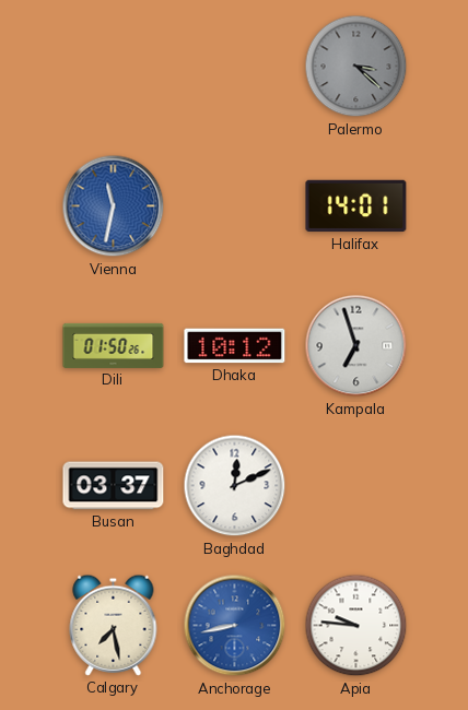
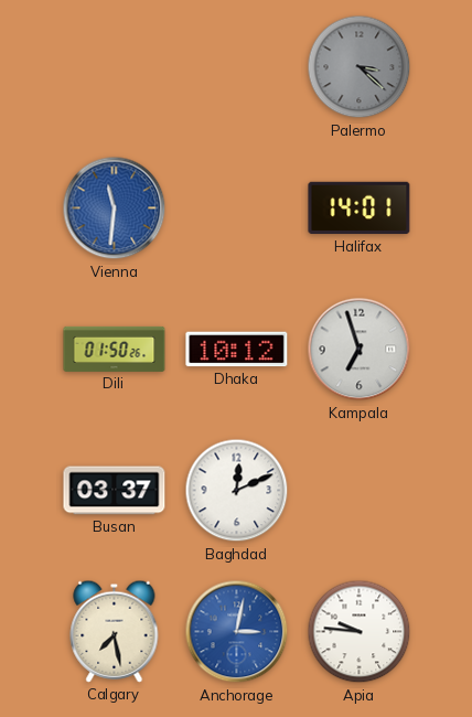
Vienna: 11:32 -> 11:31 (115, 208)
Anchorage: 8:43 -> 3:02 (237, 632)
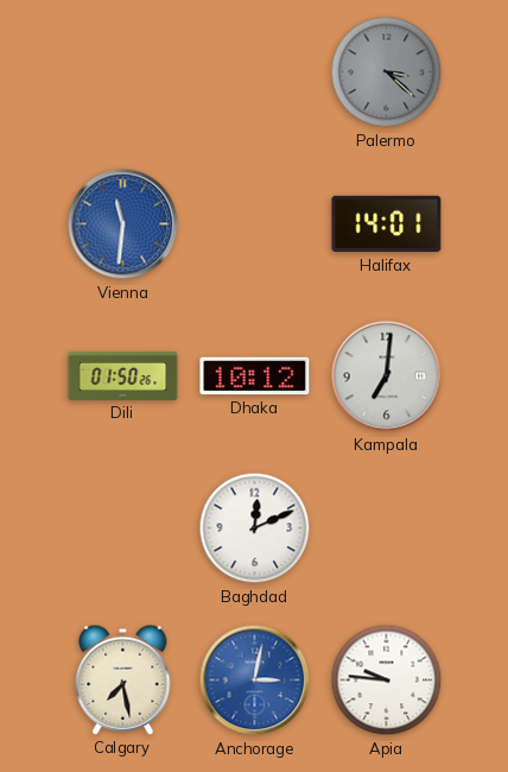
Kampala: 6:57 -> 7:01 (387, 376)
Busan: 03:37 -> none (115, 491)
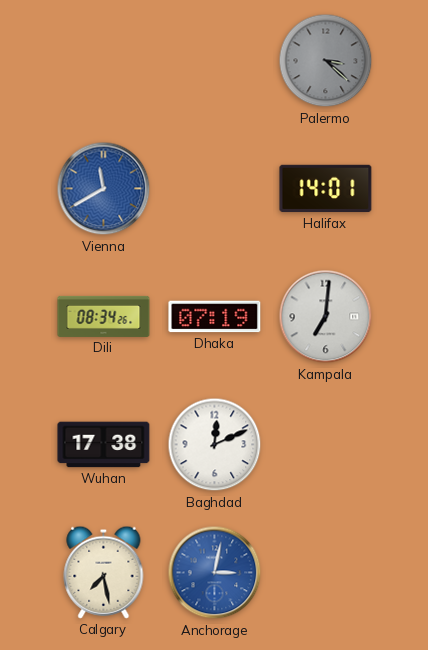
Vienna: 11:31 -> 11:40 (104, 189)
Dili: 01:50 -> 08:34 (104, 316)
Dhaka: 10:12 -> 07:19 (215, 317)
Wuhan: none -> 17:38 (104, 445)
Apia: 9:46 -> none (387, 681)
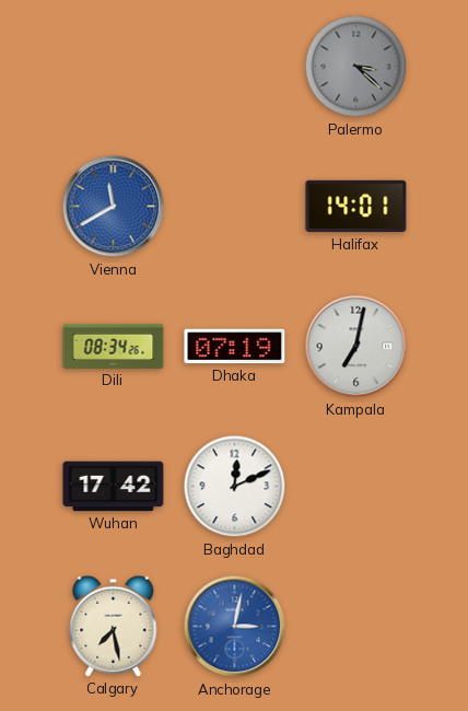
Kampala: 7:01 -> 7:02 (356, 347)
Wuhan: 17:38 -> 17:42 (114, 487)
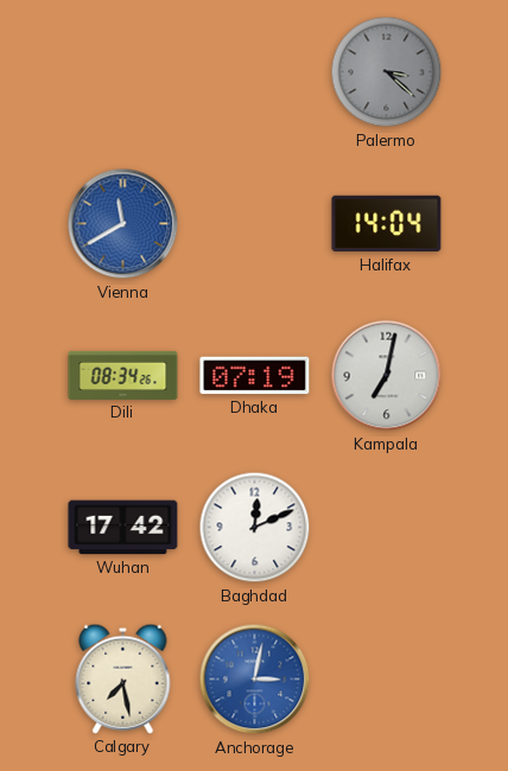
Halifax: 14:01 -> 14:04 (387, 224)
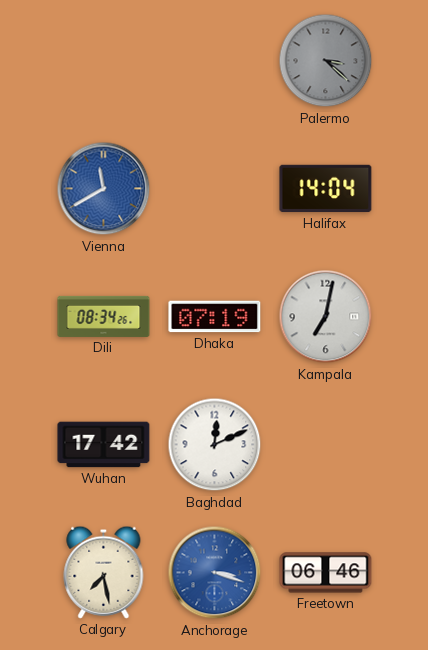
Anchorage: 3:02 -> 3:18 (215, 573)
Freetown: none -> 06:46 (326, 573)
